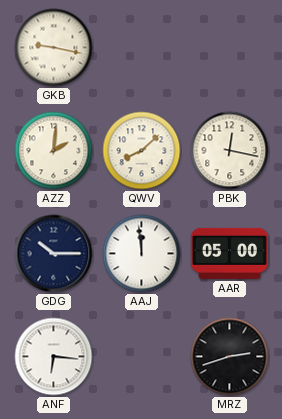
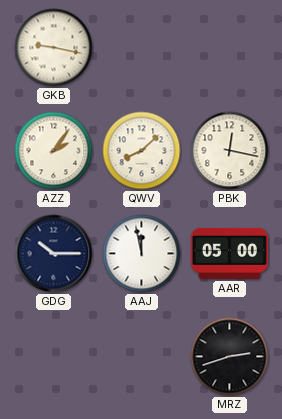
AZZ: 2:01 -> 2:06 (54, 151)
AAJ: 11:59 -> 11:58 (142, 254)
ANF: 6:16 -> none (54, 357)
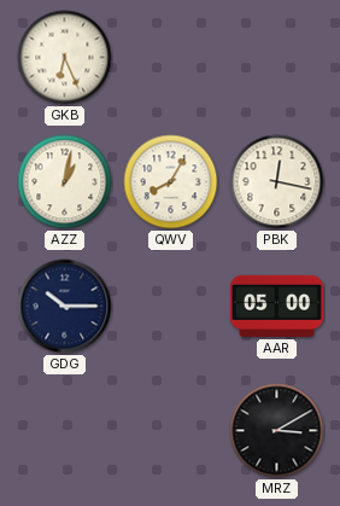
GKB: 9:17 -> 6:26 (65, 58)
AZZ: 2:06 -> 1:02 (65, 182)
QWV: 8:08 -> 8:05 (171, 182)
AAJ: 11:58 -> none (142, 254)
MRZ: 2:42 -> 3:10 (277, 431)
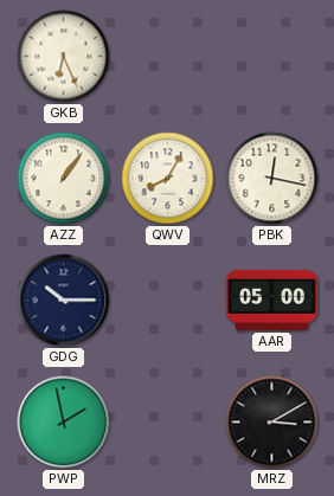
AZZ: 1:02 -> 1:06 (64, 179)
PWP: none -> 1:58 (64, 423)
